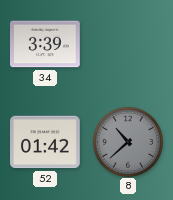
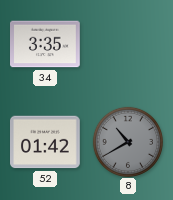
34: 3:39 -> 3:35 (45, 44)
8: 10:38 -> 10:40 (127, 141)
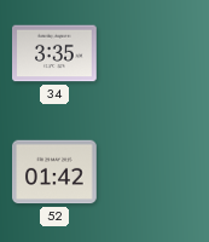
8: 10:40 -> none (127, 141)
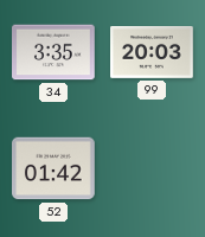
99: none -> 20:03 (152, 53)
